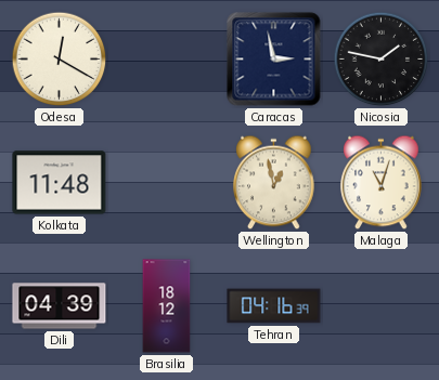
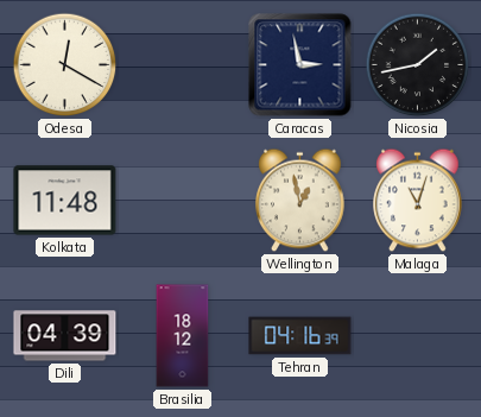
Nicosia: 1:47 -> 1:43 (418, 65)
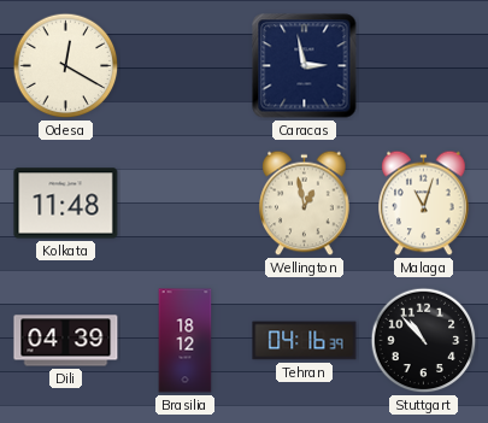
Nicosia: 1:43 -> none (418, 65)
Stuttgart: none -> 10:53 (424, 341)
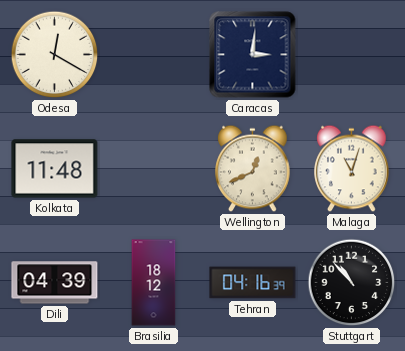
Caracas: 2:58 -> 3:01 (253, 55)
Wellington: 12:58 -> 12:41 (253, 169)
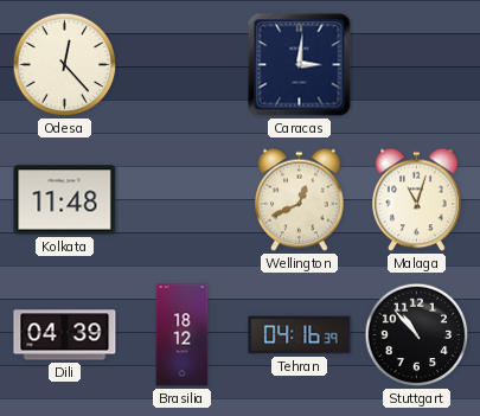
Odesa: 12:20 -> 12:23 (65, 65)
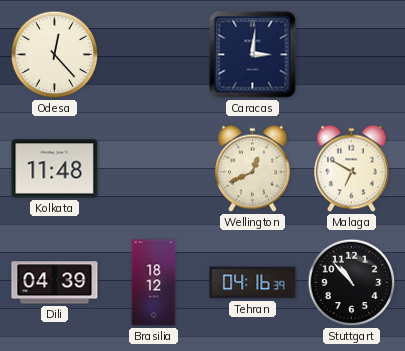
Malaga: 11:03 -> 6:50 (352, 169)
